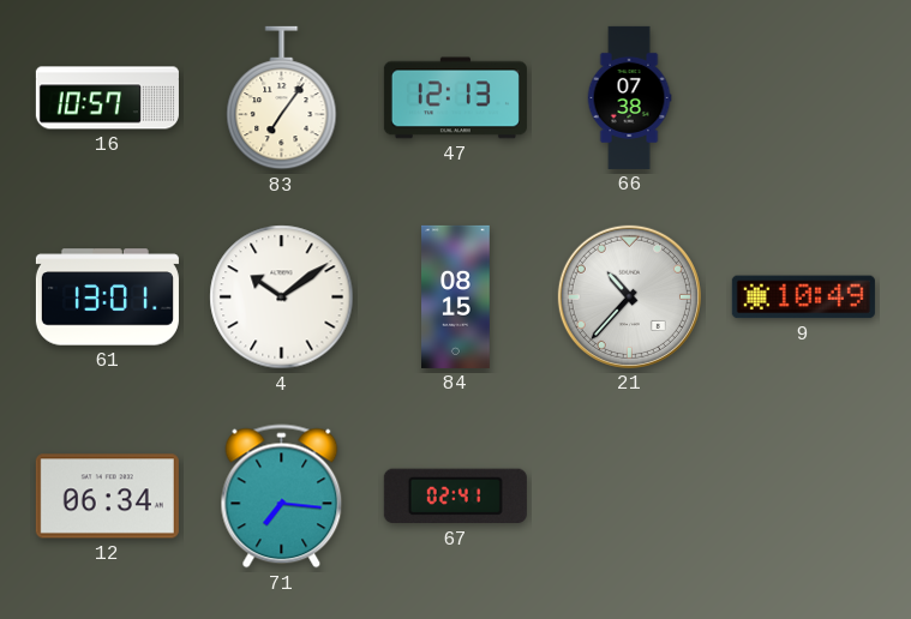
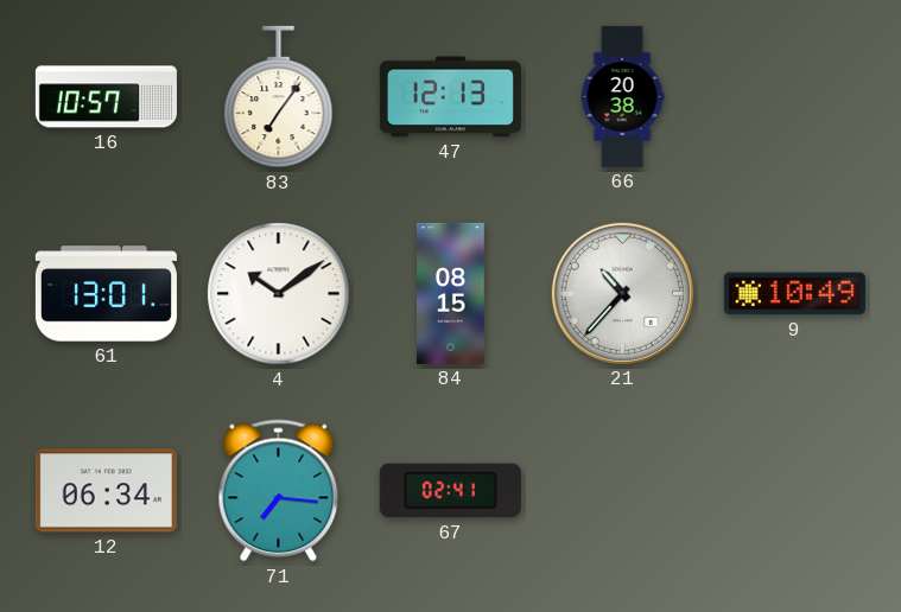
66: 07:38 -> 20:38 (622, 96)
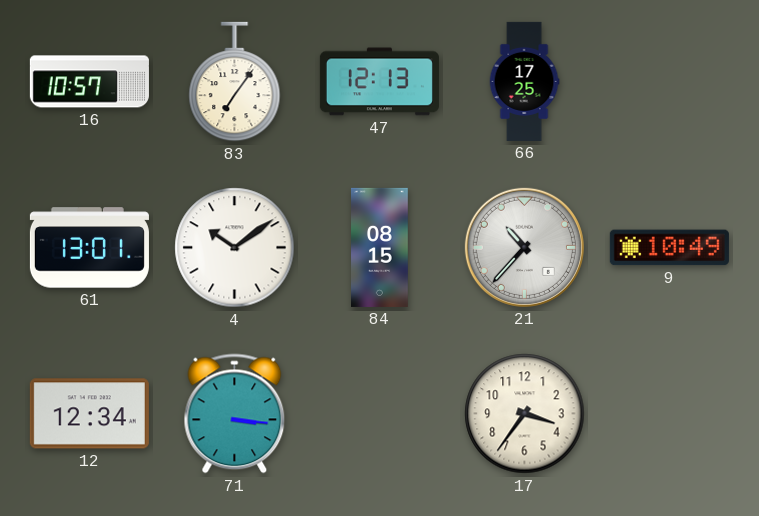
66: 20:38 -> 17:25 (524, 81)
12: 06:34 -> 12:34 (89, 414)
71: 7:16 -> 3:16 (235, 414)
67: 02:41 -> none (450, 491)
17: none -> 3:36 (525, 414)
